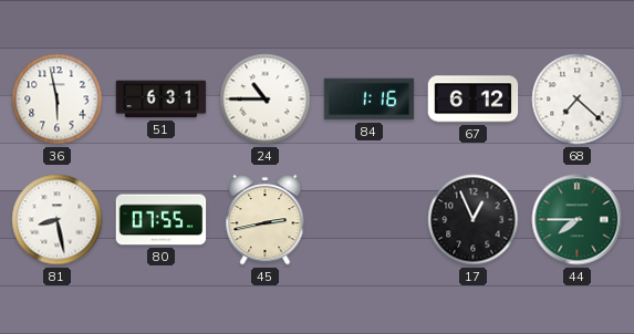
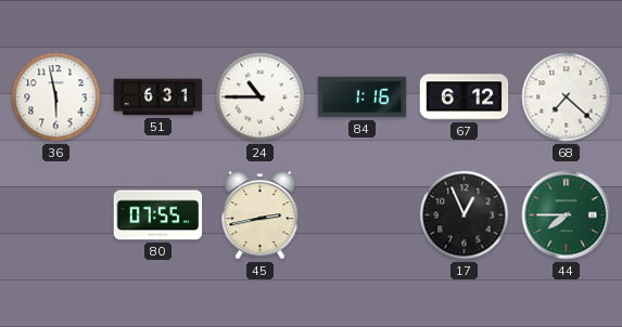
81: 8:28 -> none (58, 220)
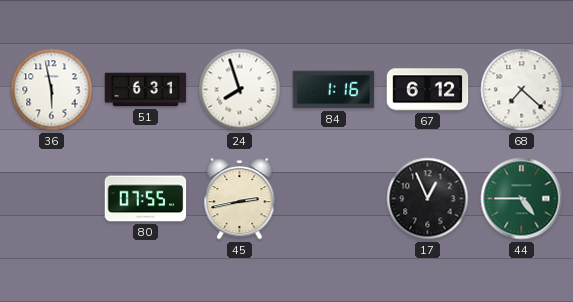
24: 10:45 -> 7:57 (240, 90)
44: 7:45 -> 4:45 (522, 199)
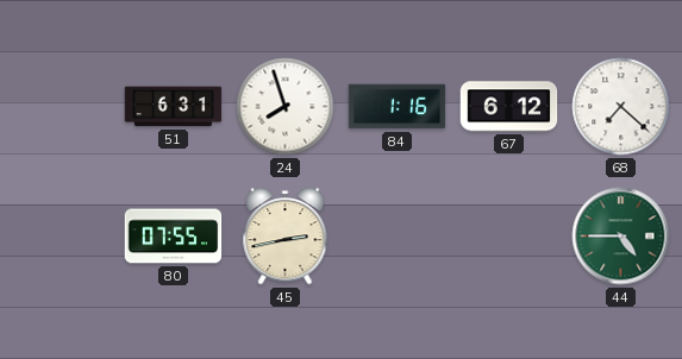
36: 5:58 -> none (52, 90)
17: 12:56 -> none (428, 199)
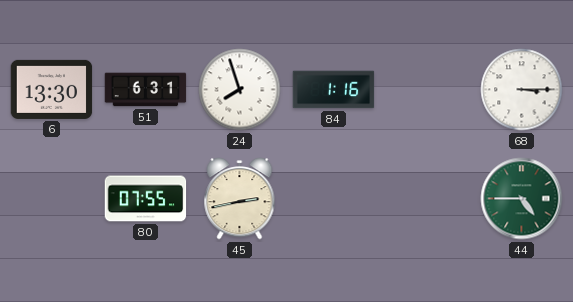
6: none -> 13:30 (52, 89)
67: 6:12 -> none (509, 107)
68: 7:22 -> 3:15 (522, 90)
